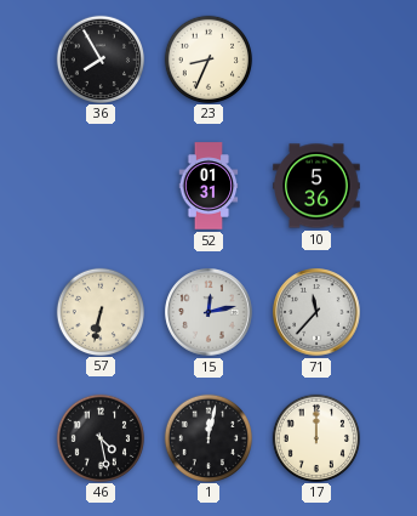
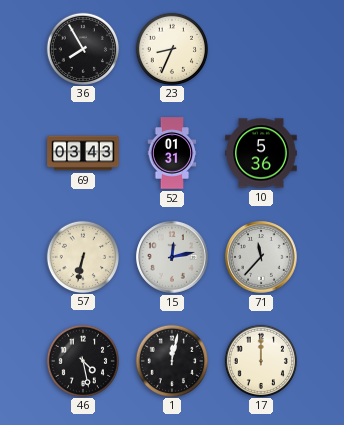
69: none -> 03:43 (83, 153)
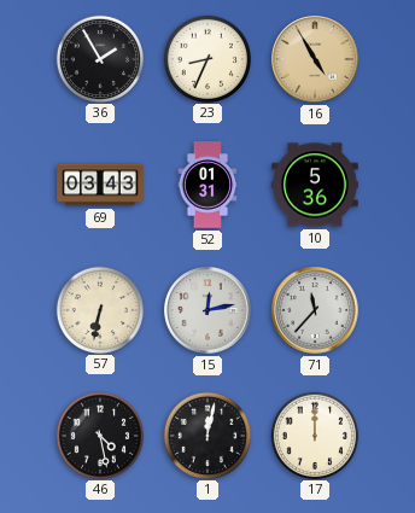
36: 7:55 -> 1:55 (99, 58)
16: none -> 4:55 (315, 59)
